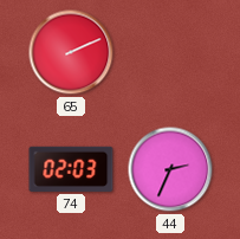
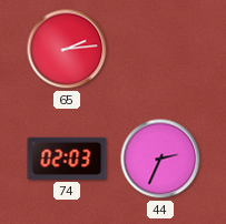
65: 2:11 -> 2:14 (67, 49)
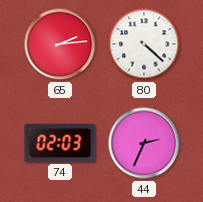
80: none -> 4:22 (144, 44)
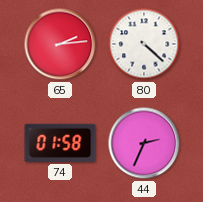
74: 02:03 -> 01:58 (60, 143)
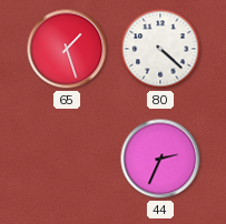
65: 2:14 -> 1:27 (67, 49)
74: 01:58 -> none (60, 143)
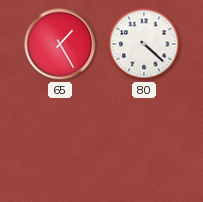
65: 1:27 -> 1:25 (60, 44)
44: 2:34 -> none (160, 159)
